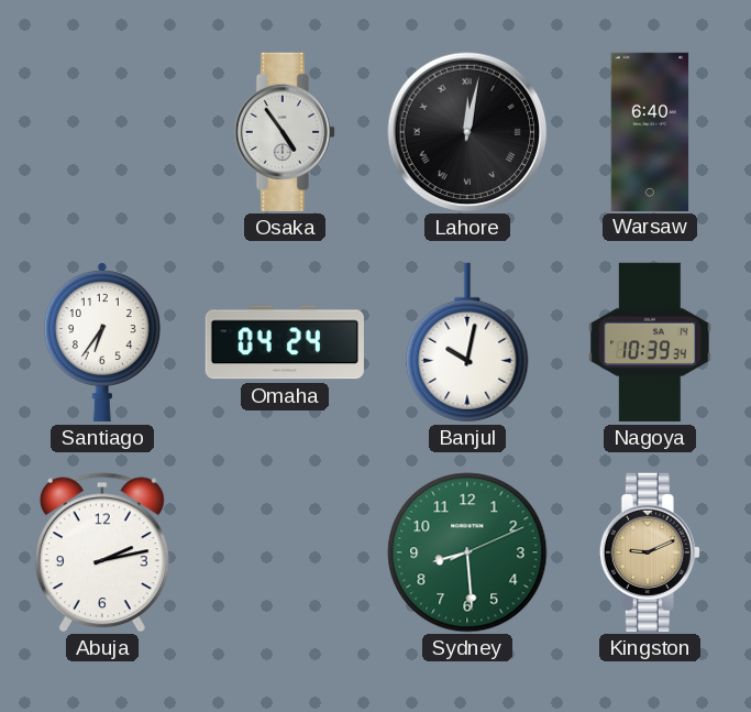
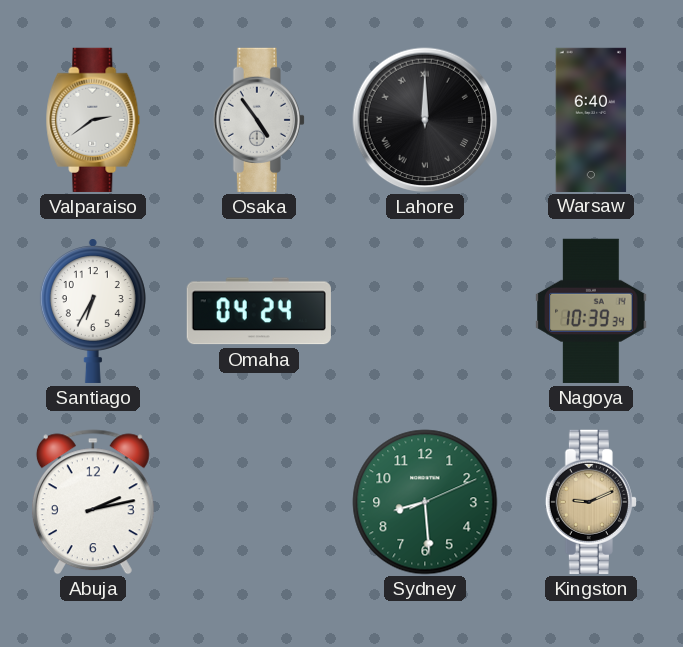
Valparaiso: none -> 2:39 (93, 120)
Lahore: 12:02 -> 12:00 (425, 120)
Santiago: 6:36 -> 6:35 (93, 311)
Banjul: 10:02 -> none (467, 342)
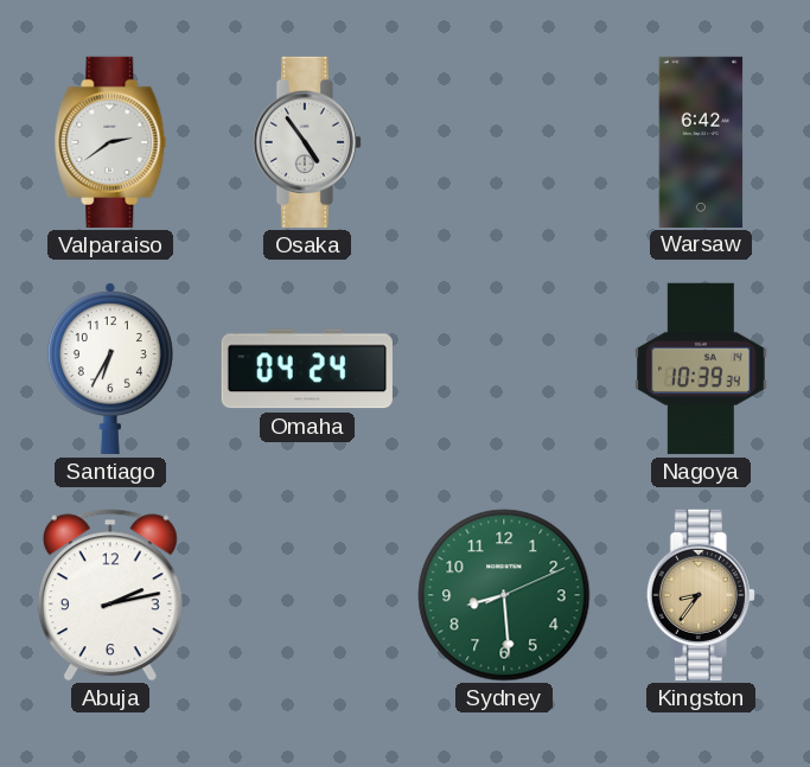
Lahore: 12:00 -> none (425, 120)
Warsaw: 6:40 -> 6:42 (701, 141)
Kingston: 9:11 -> 8:36 (701, 595)
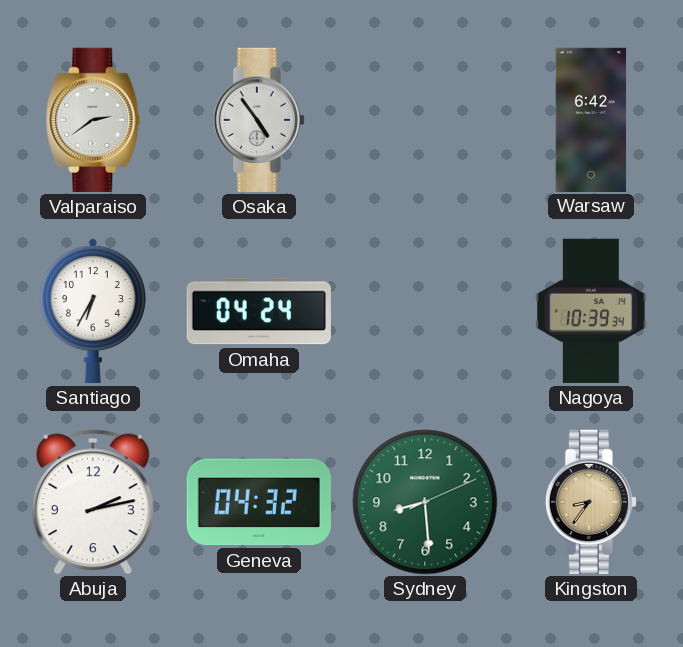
Geneva: none -> 04:32 (259, 502)
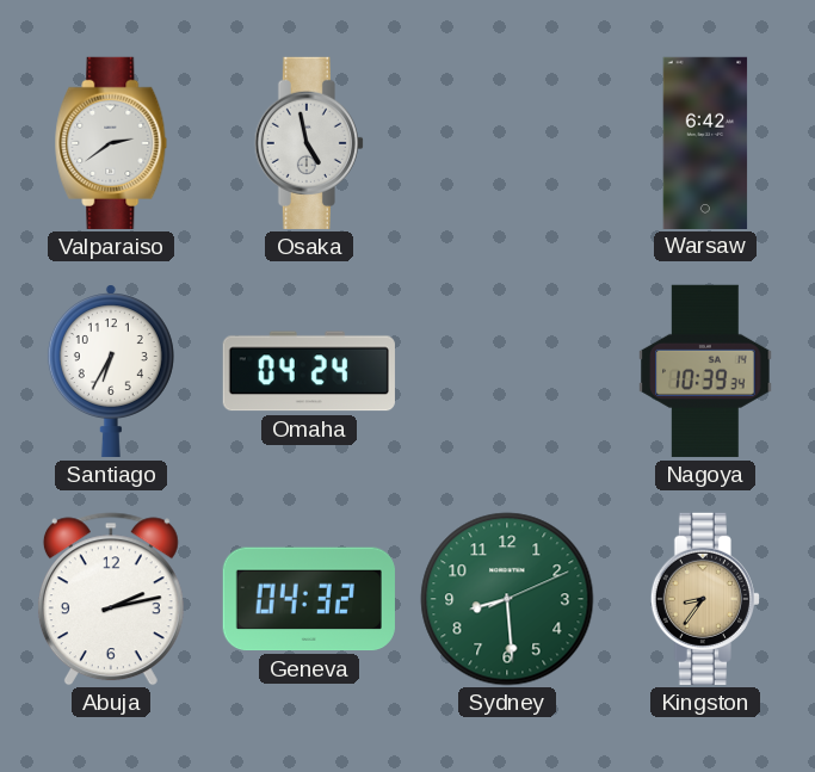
Osaka: 4:54 -> 4:58 (309, 143)
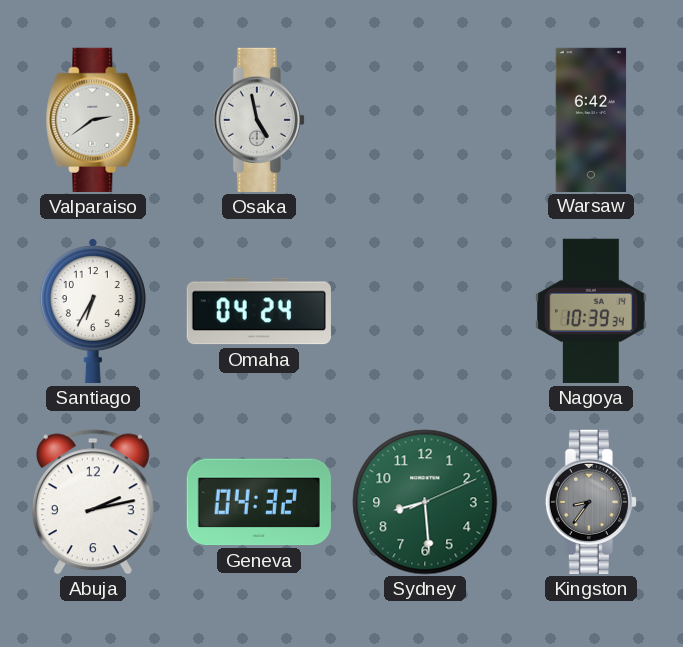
Kingston dial: champagne -> grey (591, 502)
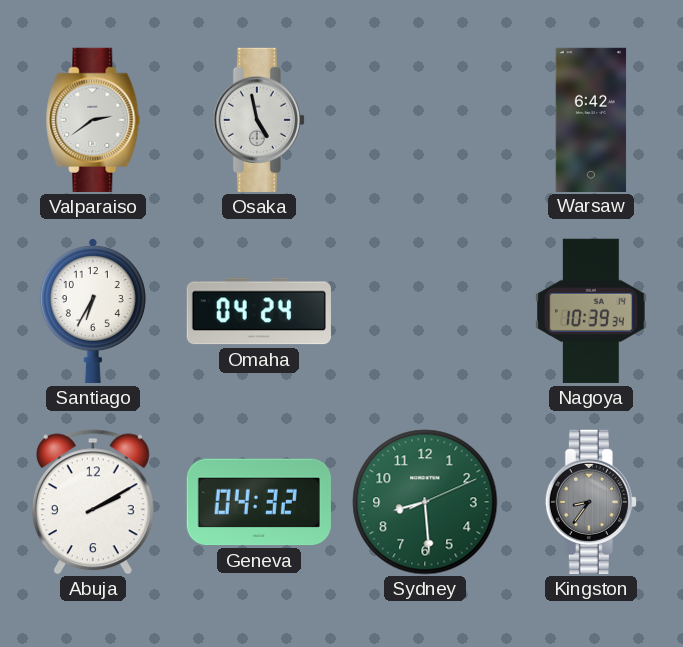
Abuja: 2:13 -> 2:10 (93, 502)
